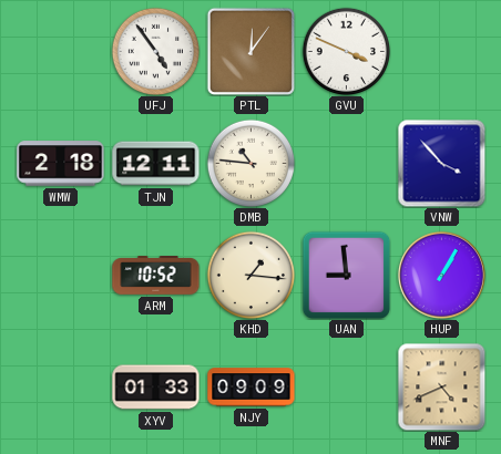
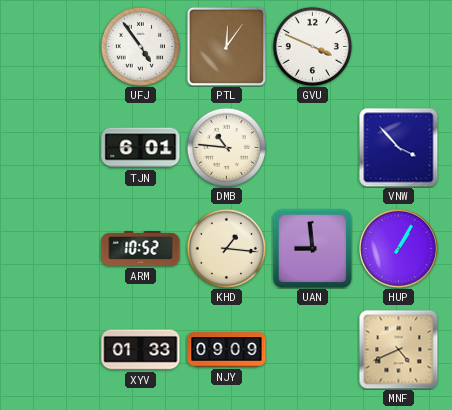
WMW: 2:18 -> none (61, 164)
TJN: 12:11 -> 6:01 (141, 148)
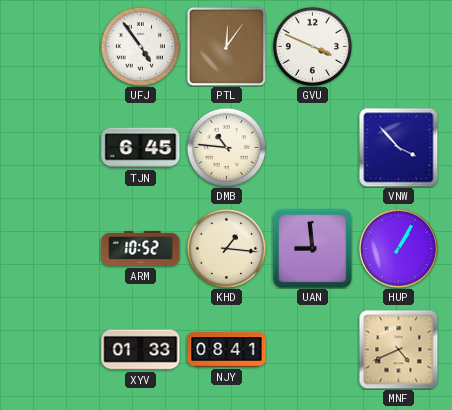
TJN: 6:01 -> 6:45 (141, 148)
NJY: 09:09 -> 08:41 (227, 350)
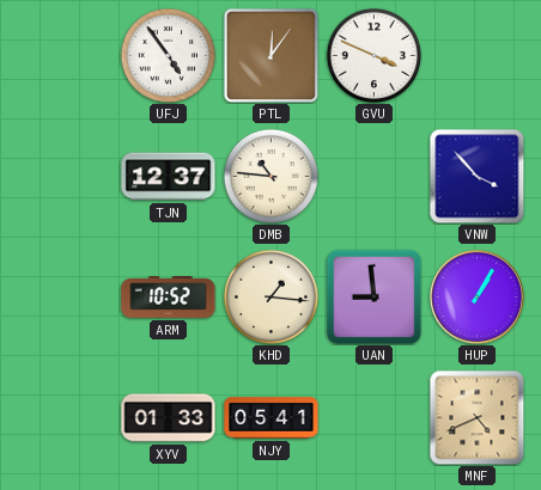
TJN: 6:45 -> 12:37 (169, 177)
NJY: 08:41 -> 05:41 (272, 418)
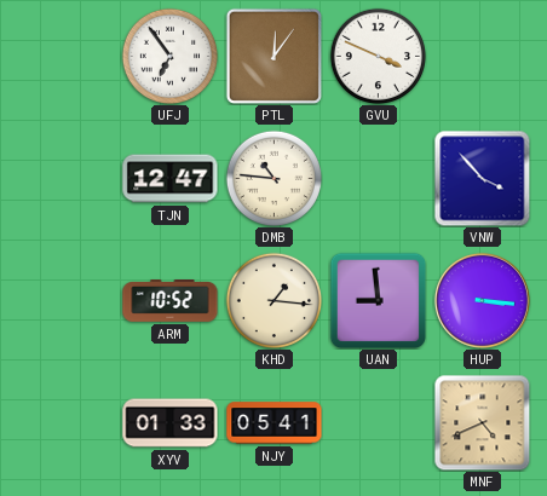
UFJ: 4:54 -> 6:54 (169, 56)
TJN: 12:37 -> 12:47 (171, 179)
HUP: 1:05 -> 3:16 (482, 300)
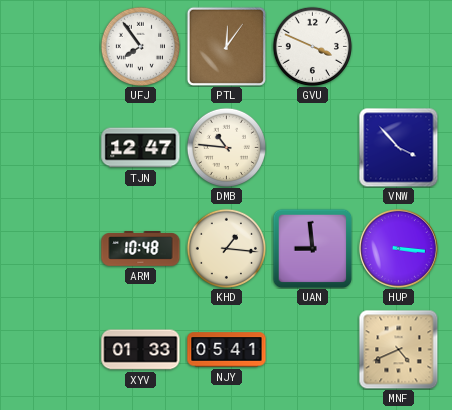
UFJ: 6:54 -> 7:54 (140, 46)
ARM: 10:52 -> 10:48 (141, 249)
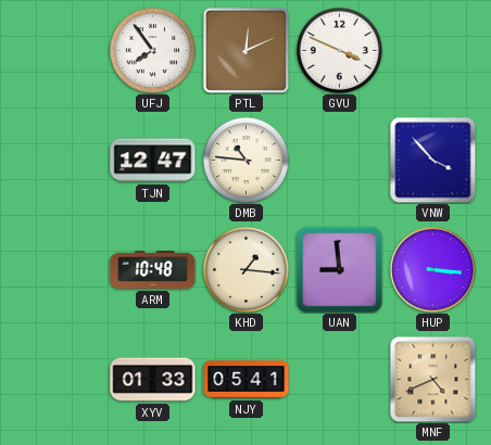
PTL: 12:06 -> 12:11 (246, 50)
